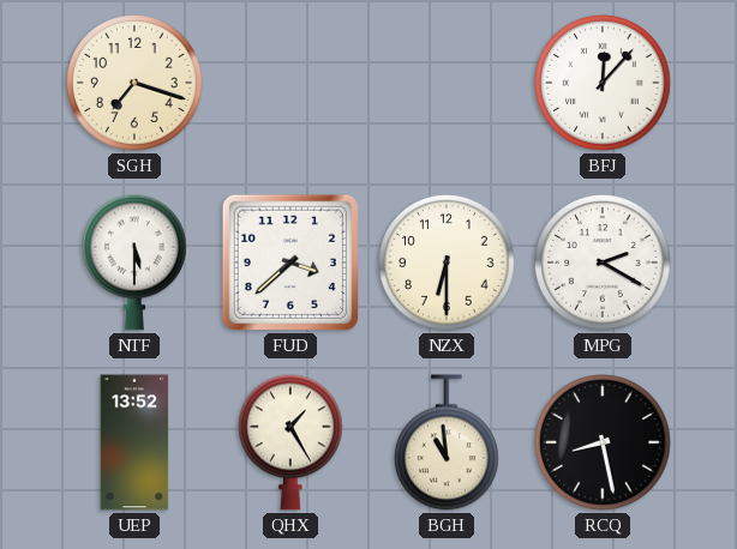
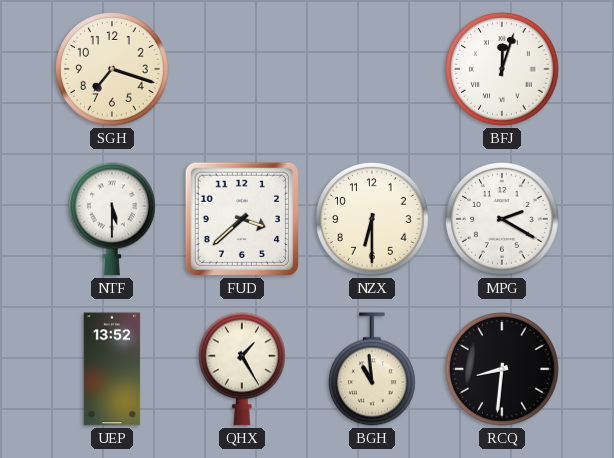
BFJ: 12:07 -> 12:03 (503, 70)
RCQ: 8:28 -> 8:31 (503, 370)
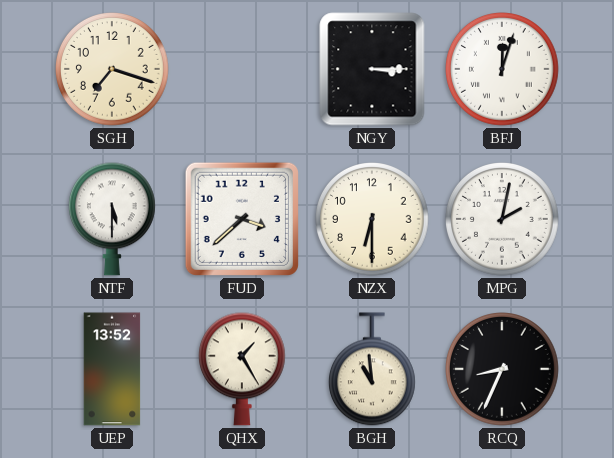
NGY: none -> 3:15 (372, 69)
MPG: 2:20 -> 2:02 (503, 220)
RCQ: 8:31 -> 8:34 (503, 370)
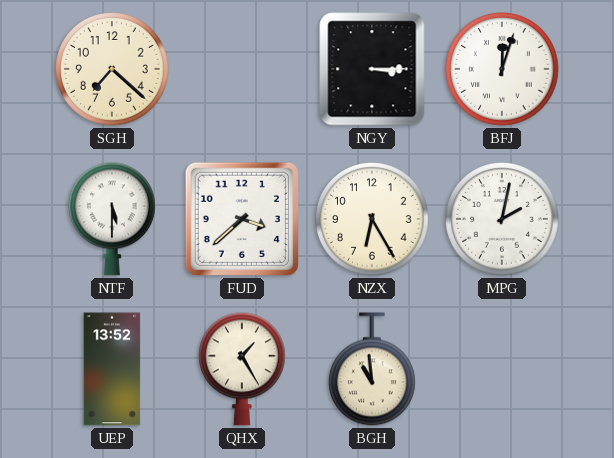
SGH: 7:18 -> 7:22 (113, 70)
NZX: 6:30 -> 6:25 (373, 220)
RCQ: 8:34 -> none (503, 370)
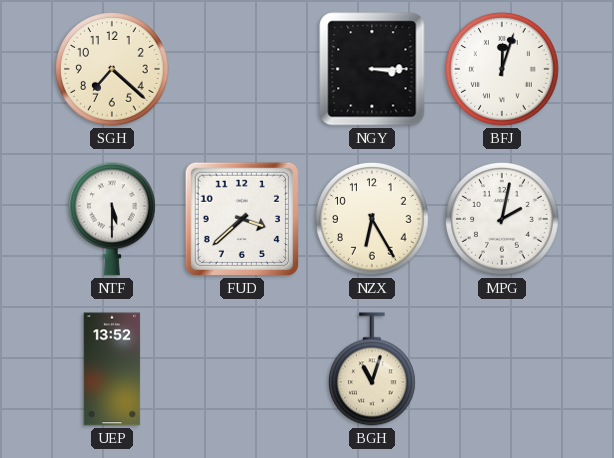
QHX: 1:25 -> none (242, 369)
BGH: 10:59 -> 11:03 (372, 369)
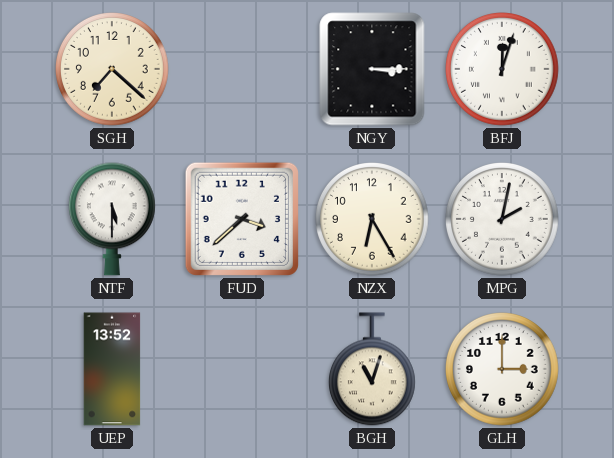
GLH: none -> 3:00 (503, 370)
